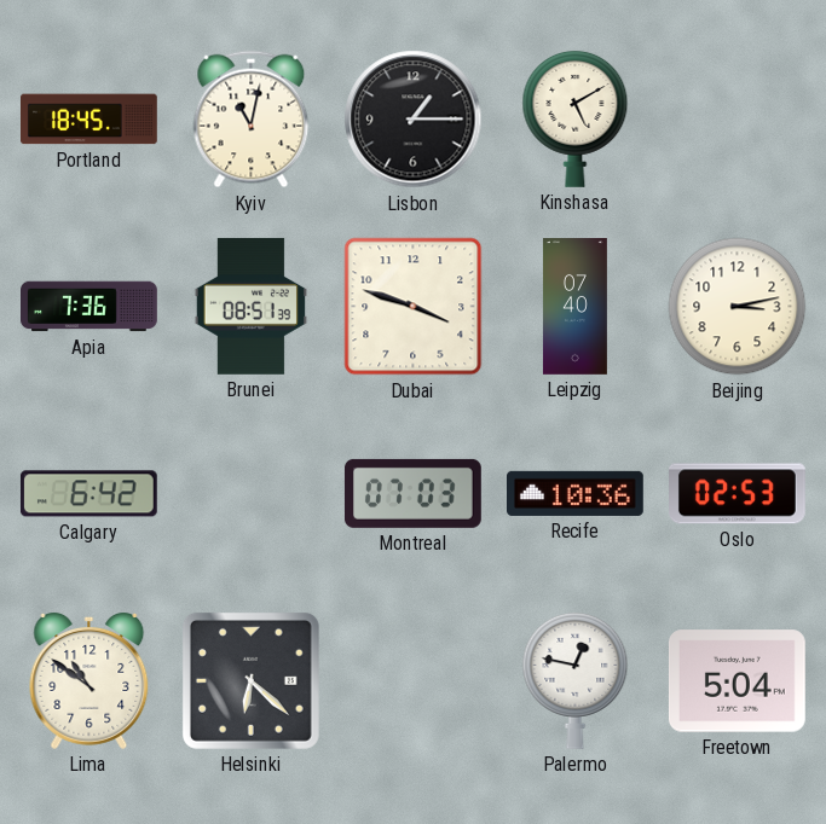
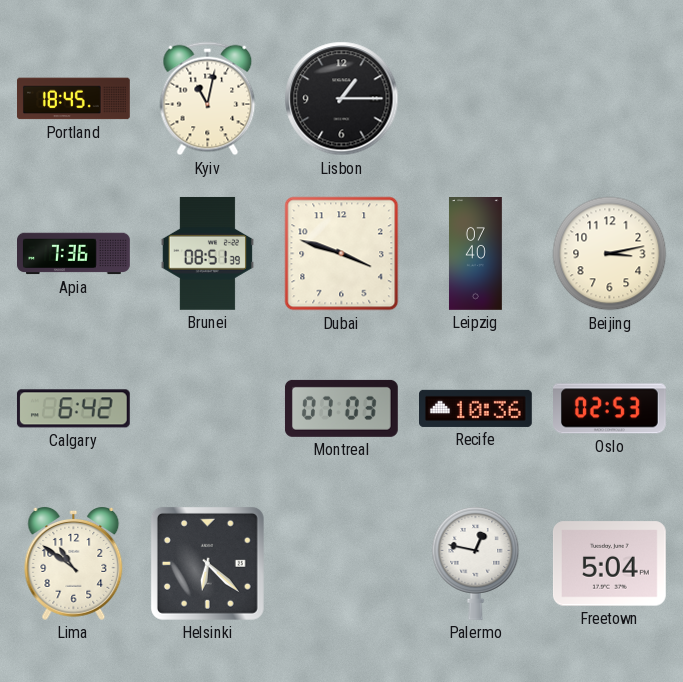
Kinshasa: 5:10 -> none (576, 118)
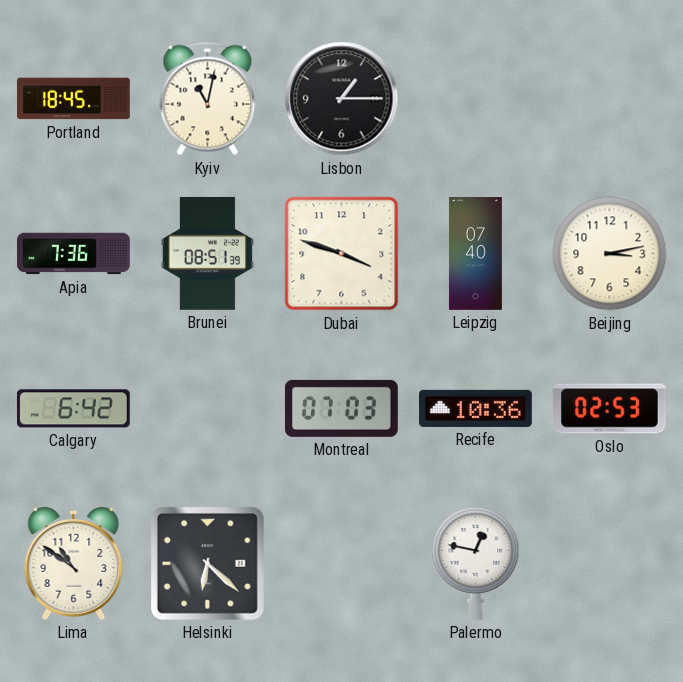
Freetown: 5:04 -> none (609, 564)
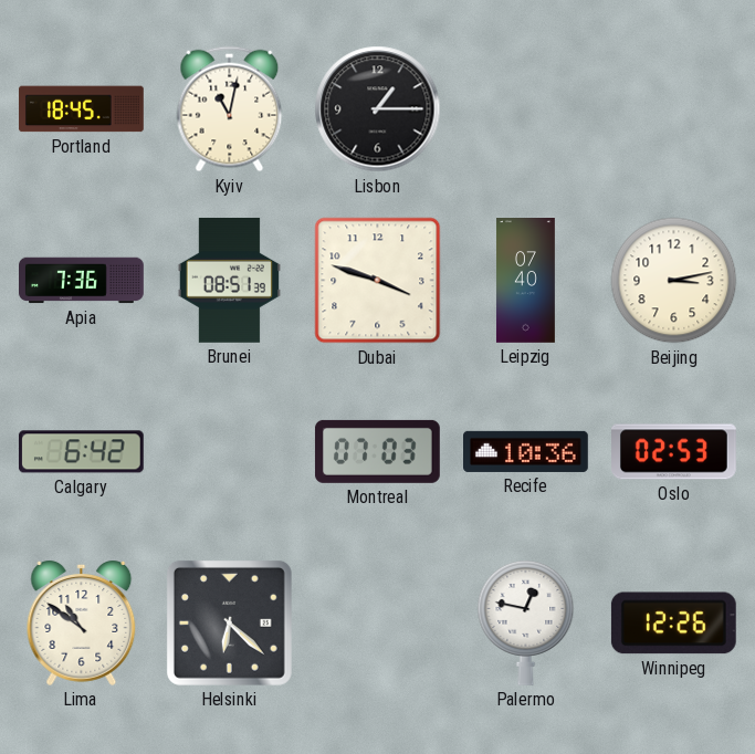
Winnipeg: none -> 12:26 (673, 624)
